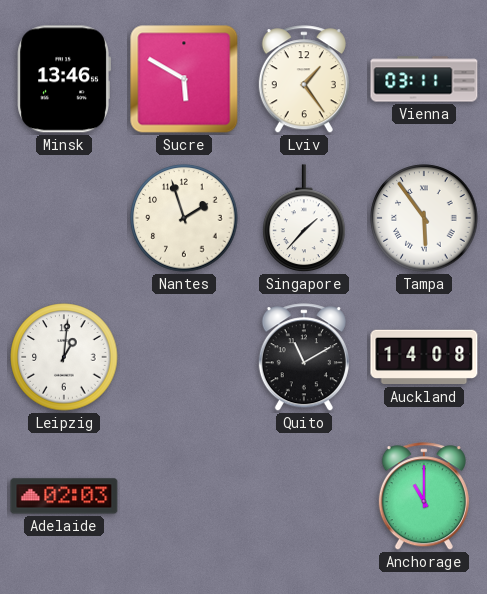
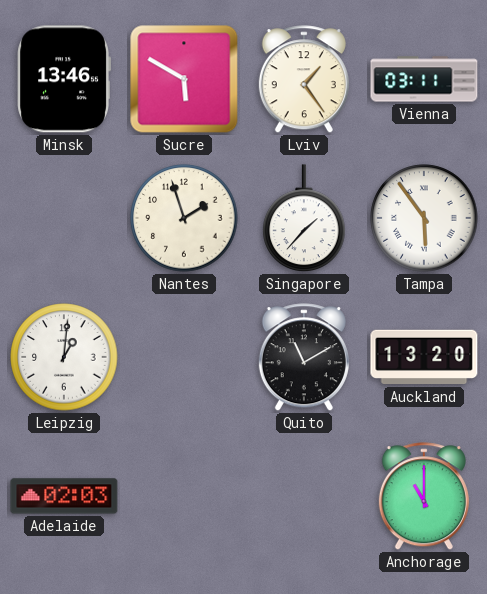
Auckland: 14:08 -> 13:20 (424, 357)
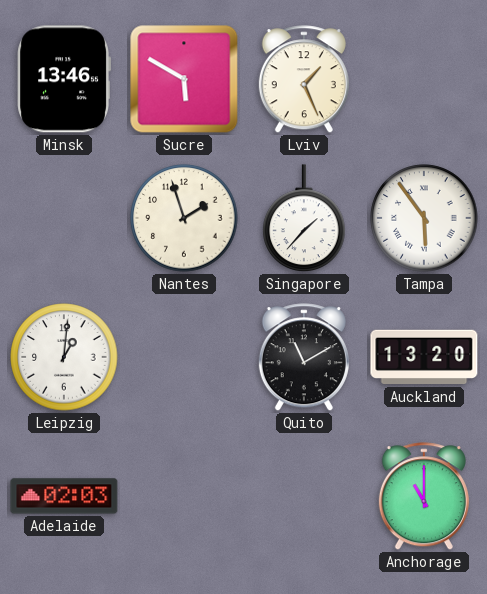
Lviv: 1:24 -> 1:26 (304, 80)
Vienna: 03:11 -> none (424, 79)
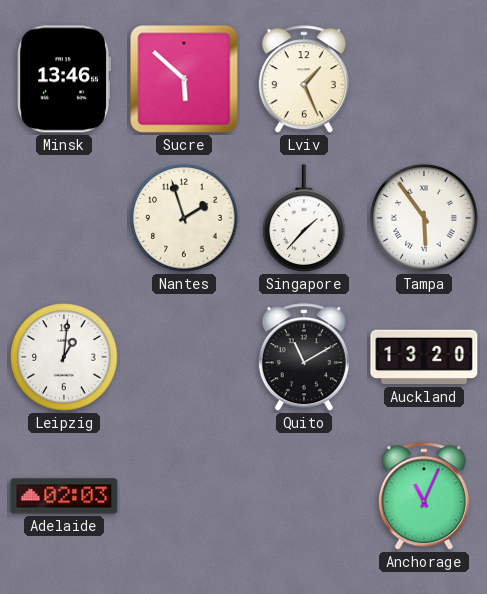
Sucre: 5:50 -> 5:52 (184, 79)
Anchorage: 11:00 -> 11:04 (424, 497)
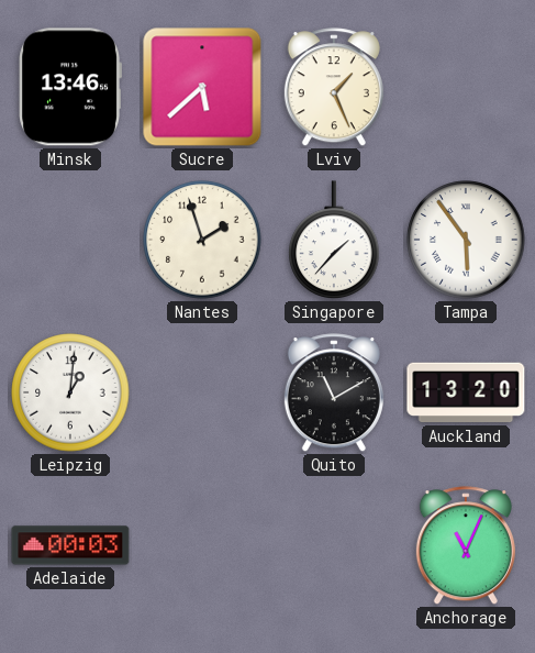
Sucre: 5:52 -> 5:38 (202, 87)
Adelaide: 02:03 -> 00:03 (70, 545)
